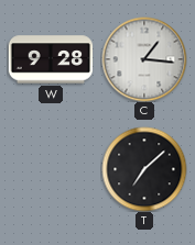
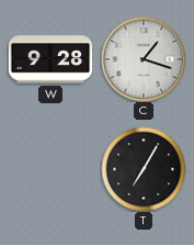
C: 1:16 -> 1:18 (144, 59)
T: 7:08 -> 7:05 (144, 169)
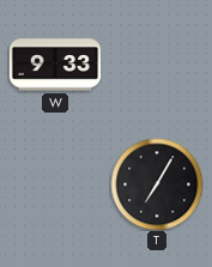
W: 9:28 -> 9:33 (55, 65)
C: 1:18 -> none (144, 59)
